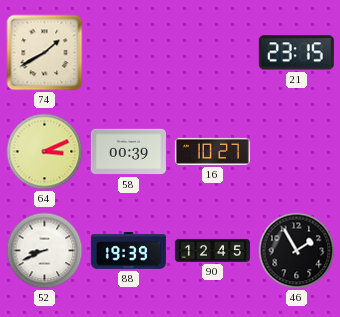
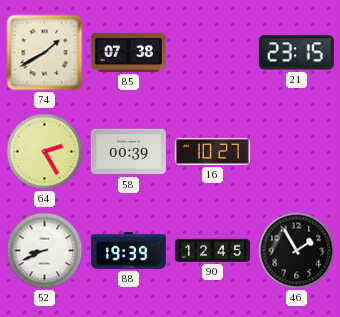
85: none -> 07:38 (128, 52)
64: 3:11 -> 2:25 (45, 152)
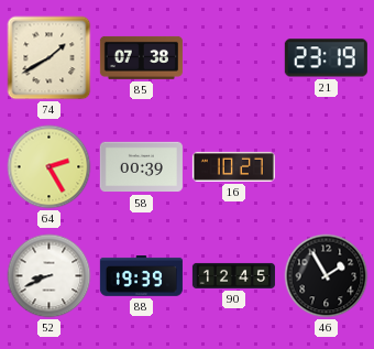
21: 23:15 -> 23:19 (326, 58)
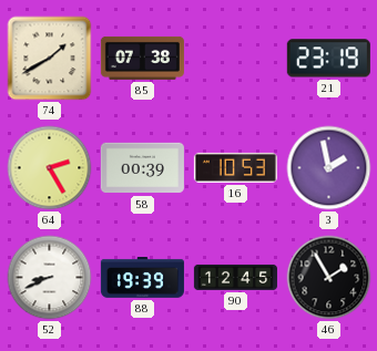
16: 10:27 -> 10:53 (235, 167)
3: none -> 1:58 (329, 168)
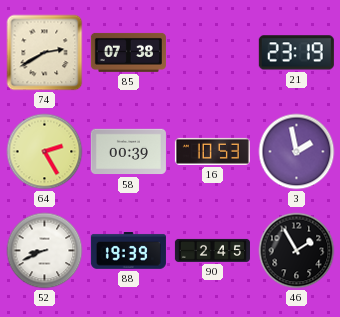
74: 1:40 -> 2:40 (45, 53)
90: 12:45 -> 2:45 (212, 250)
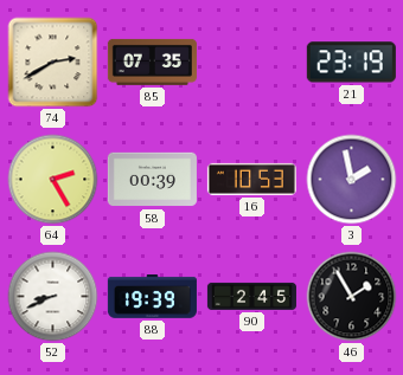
85: 07:38 -> 07:35 (152, 62)
